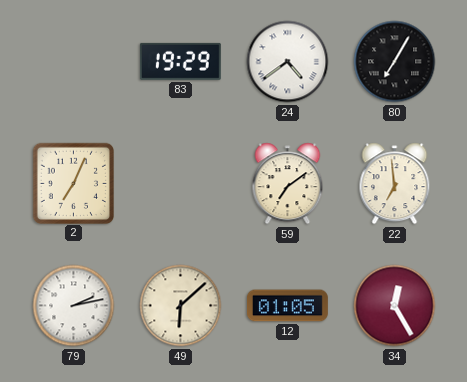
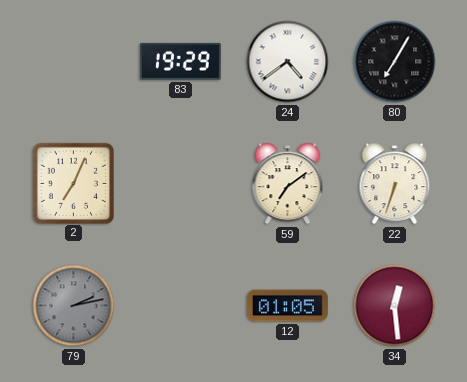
22: 6:59 -> 6:33 (395, 184)
79 dial: white -> grey (74, 306)
49: 6:08 -> none (181, 306)
34: 12:25 -> 12:29 (395, 306)
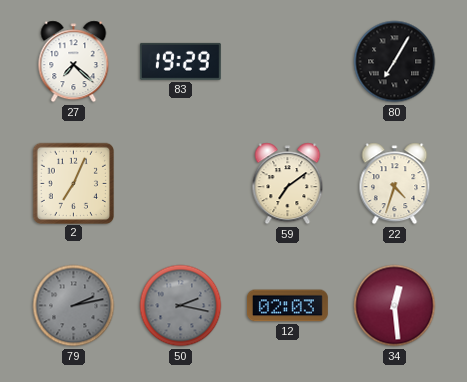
27: none -> 7:22 (74, 62)
24: 4:39 -> none (288, 62)
22: 6:33 -> 4:33 (395, 184)
50: none -> 2:17 (181, 306)
12: 01:05 -> 02:03 (287, 306)
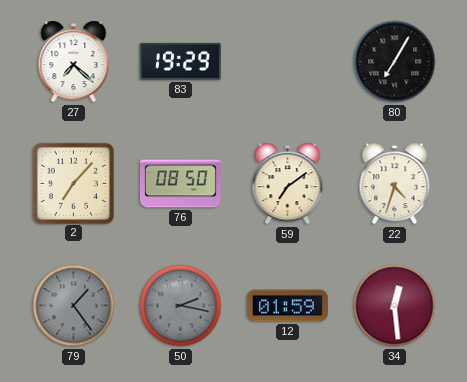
2: 7:04 -> 7:07 (73, 183)
76: none -> 08:50 (180, 184)
79: 2:13 -> 1:24 (74, 306)
12: 02:03 -> 01:59 (287, 306)
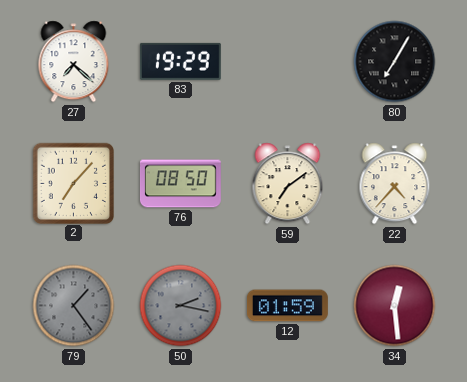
22: 4:33 -> 4:37 (395, 184)
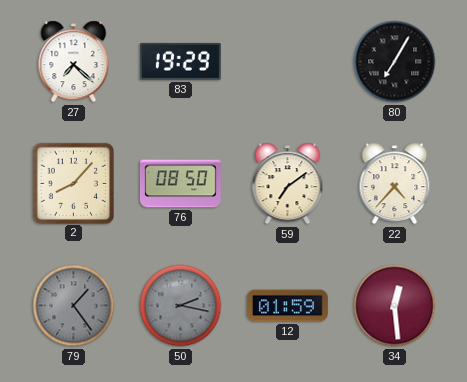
2: 7:07 -> 8:07 (73, 183)
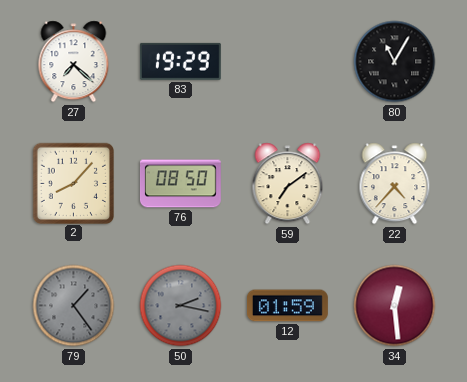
80: 7:05 -> 11:05 (395, 62)
